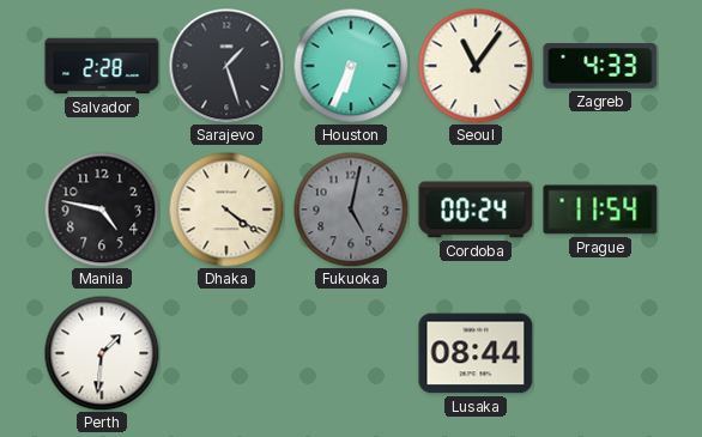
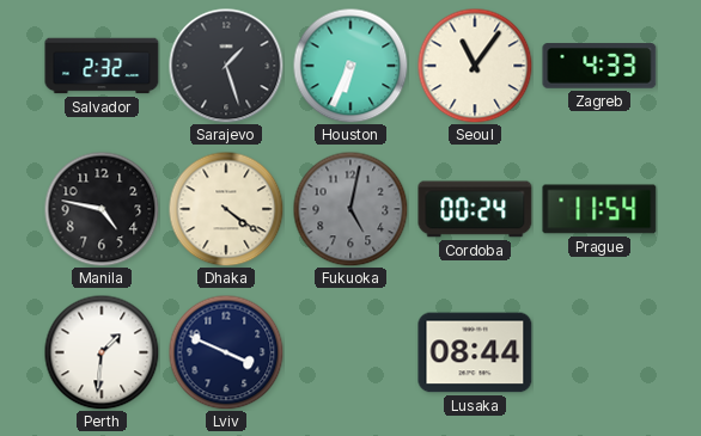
Salvador: 2:28 -> 2:32 (102, 66)
Lviv: none -> 3:49 (226, 352)
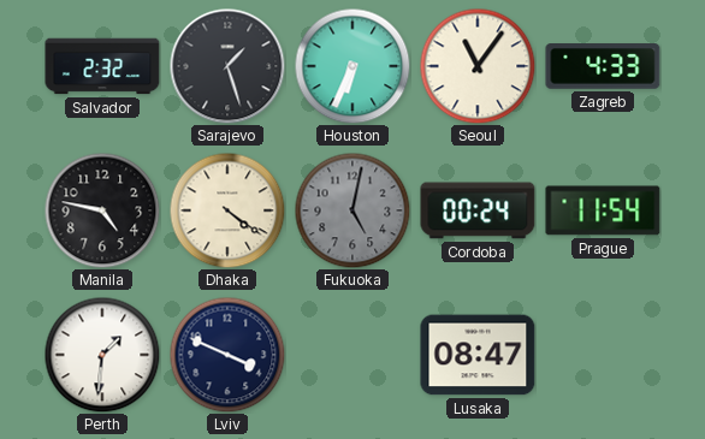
Lusaka: 08:44 -> 08:47 (478, 355)
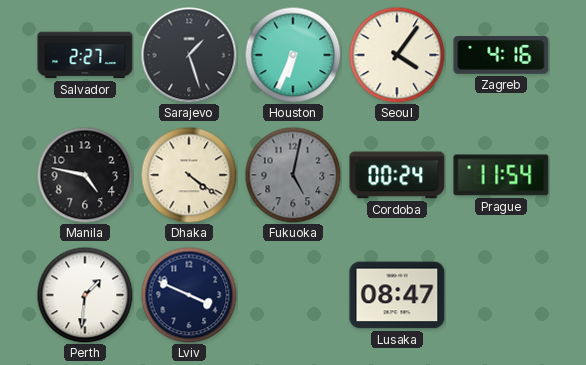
Salvador: 2:32 -> 2:27 (85, 55)
Seoul: 11:06 -> 4:06 (397, 55)
Zagreb: 4:33 -> 4:16 (501, 56)
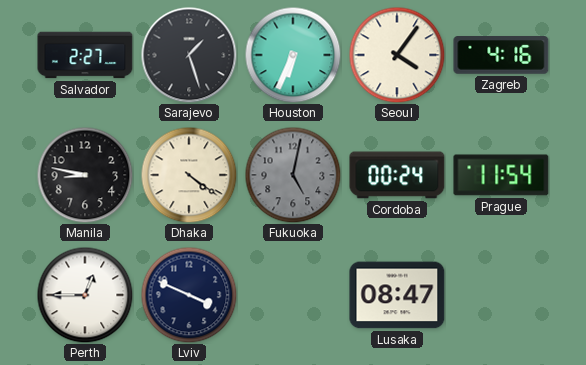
Manila: 4:47 -> 8:47 (85, 175)
Perth: 1:31 -> 12:45 (85, 295)
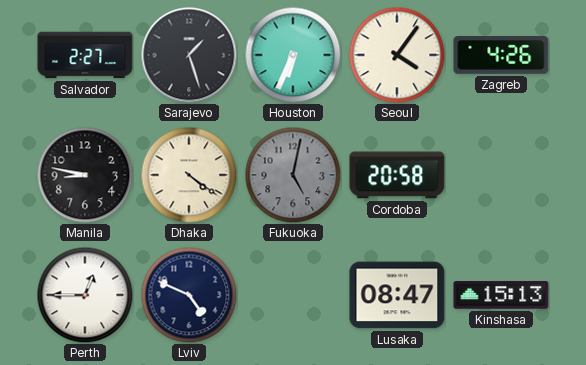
Zagreb: 4:16 -> 4:26 (501, 56)
Cordoba: 00:24 -> 20:58 (397, 175)
Prague: 11:54 -> none (501, 175)
Lviv: 3:49 -> 4:49 (189, 295)
Kinshasa: none -> 15:13 (501, 295)
